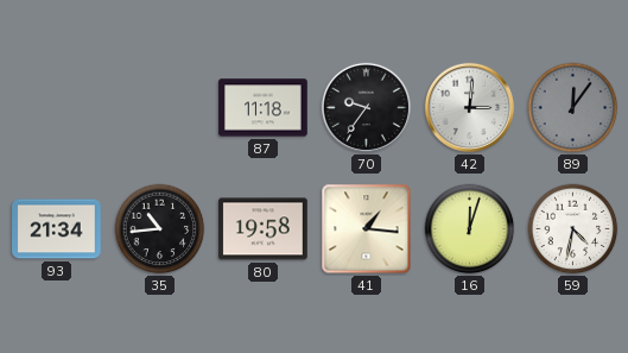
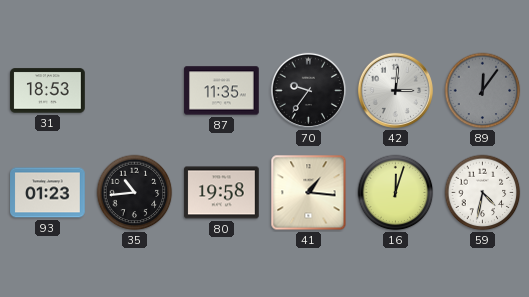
31: none -> 18:53 (48, 91)
87: 11:18 -> 11:35 (222, 91)
93: 21:34 -> 01:23 (48, 193)
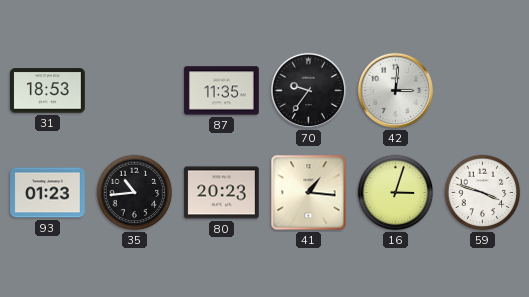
89: 12:06 -> none (483, 91)
80: 19:58 -> 20:23 (222, 193)
16: 12:03 -> 3:03 (396, 193)
59: 4:32 -> 3:48 (483, 193)
